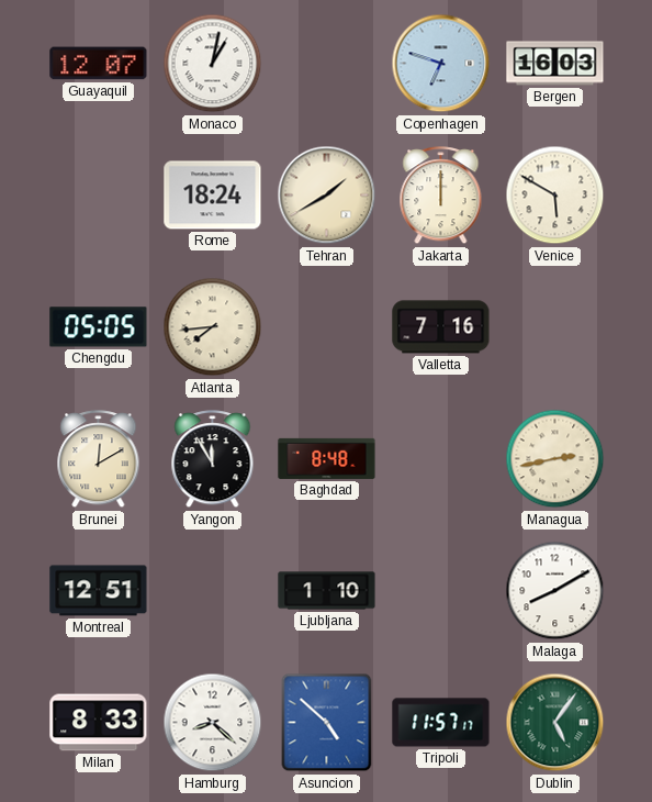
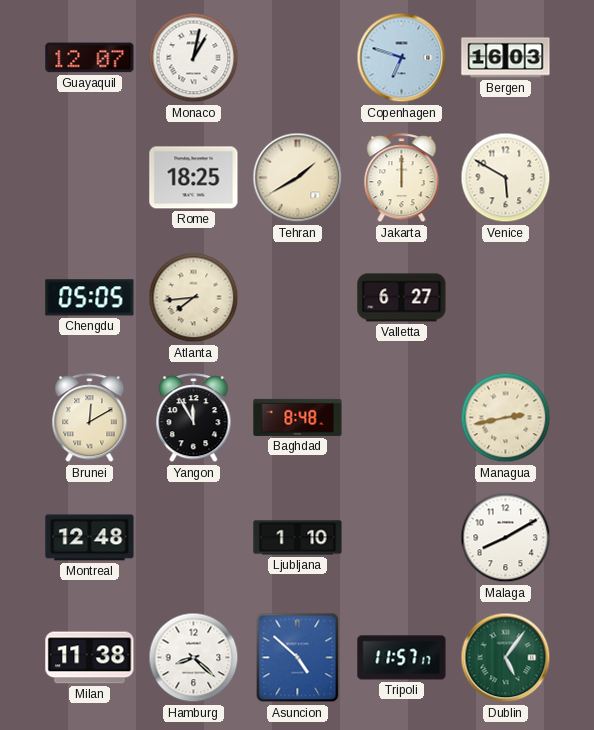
Rome: 18:24 -> 18:25 (194, 178)
Valletta: 7:16 -> 6:27 (402, 298)
Montreal: 12:51 -> 12:48 (90, 538)
Milan: 8:33 -> 11:38 (90, 658)
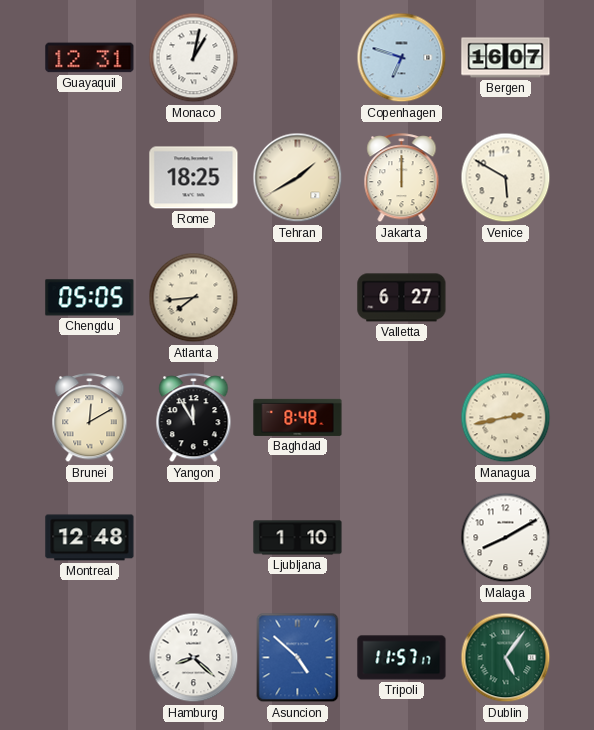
Guayaquil: 12:07 -> 12:31 (90, 58)
Bergen: 16:03 -> 16:07 (506, 58)
Milan: 11:38 -> none (90, 658)
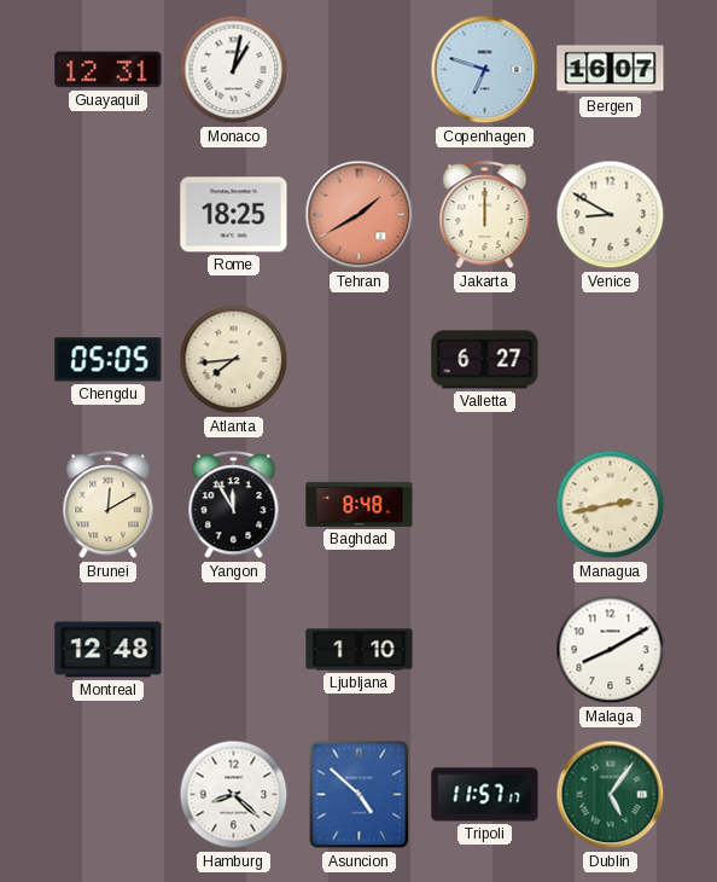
Tehran dial: cream -> salmon (360, 215)
Venice: 5:50 -> 8:50 (611, 215)
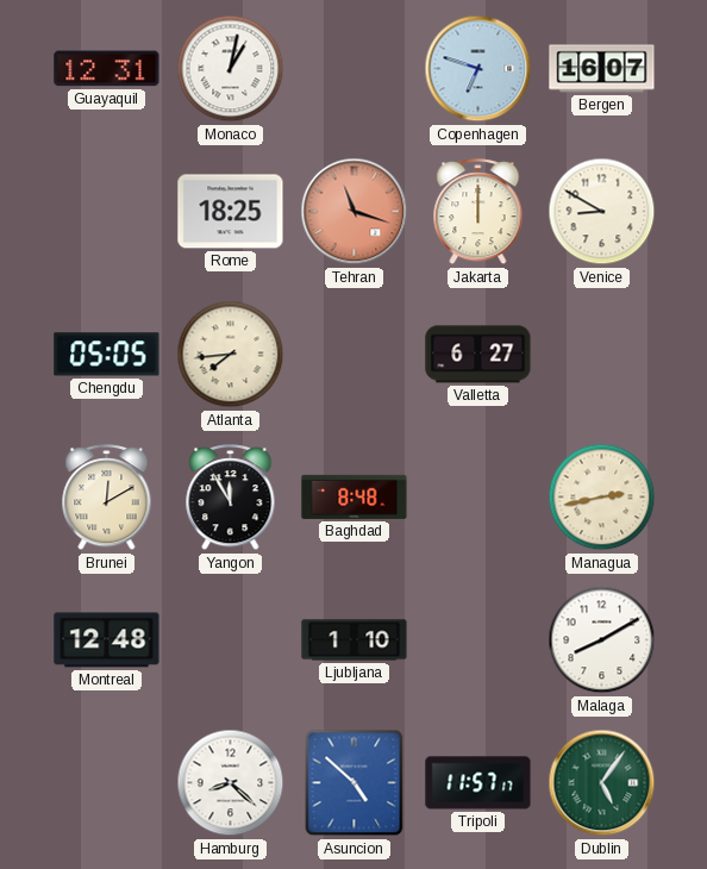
Tehran: 1:40 -> 11:18 (355, 212)
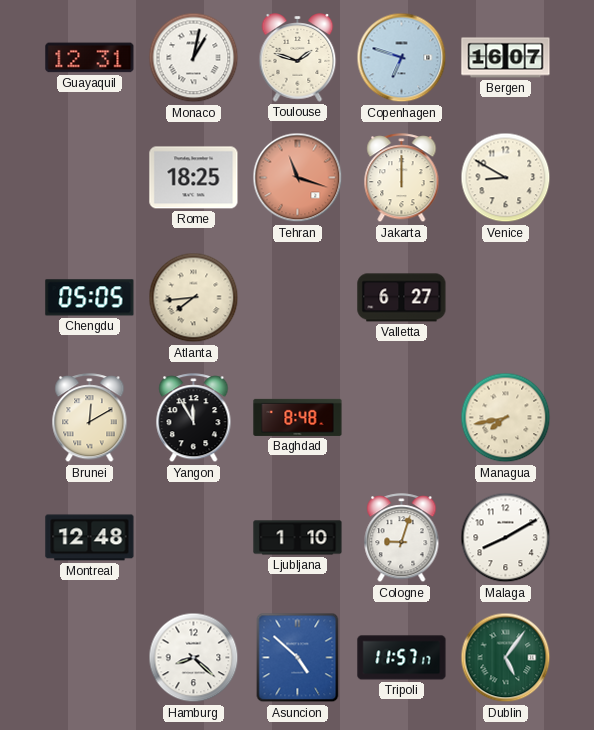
Toulouse: none -> 1:48 (298, 58)
Managua: 2:43 -> 7:43 (506, 418)
Cologne: none -> 9:03 (402, 538)
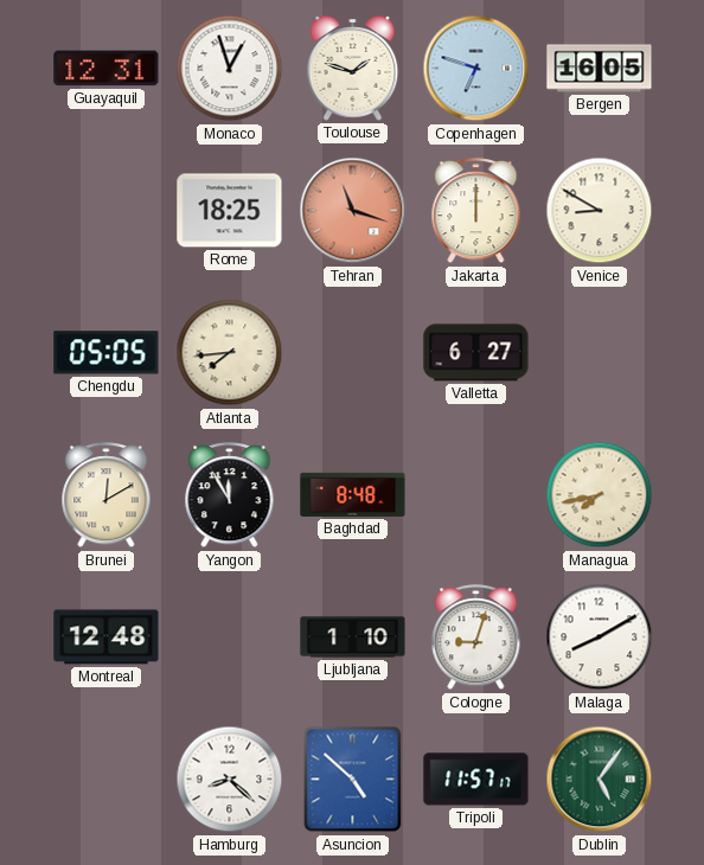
Monaco: 1:02 -> 12:57 (230, 69)
Bergen: 16:07 -> 16:05 (600, 69)
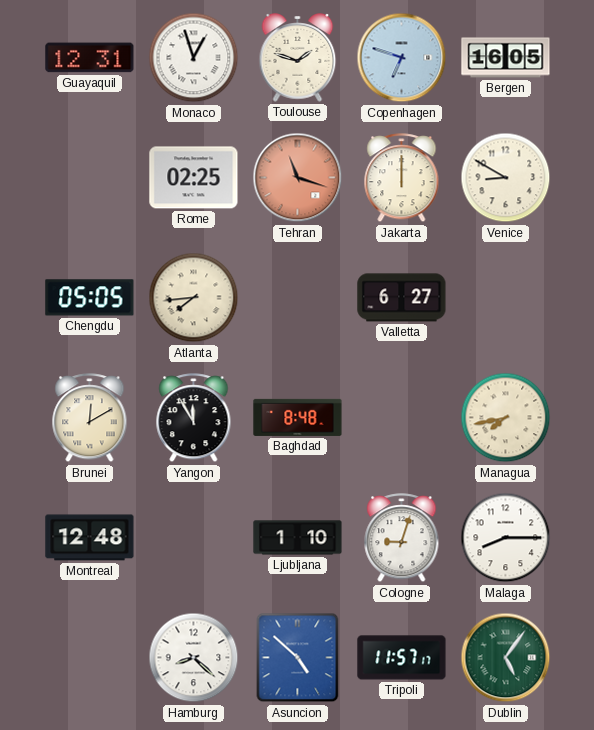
Rome: 18:25 -> 02:25 (194, 178)
Malaga: 8:10 -> 8:15 (506, 538)
